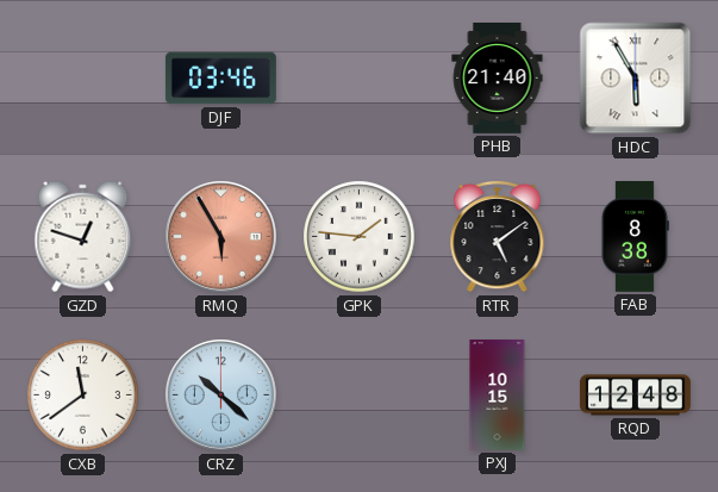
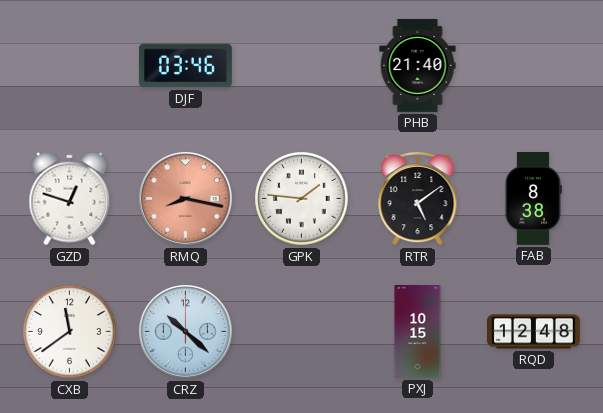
HDC: 5:55 -> none (636, 79)
RMQ: 5:55 -> 8:17 (186, 199)
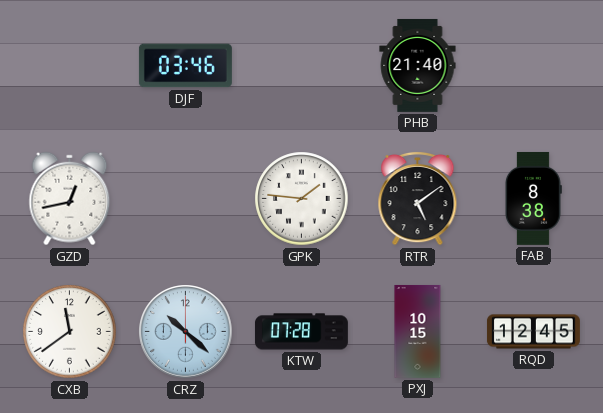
GZD: 12:48 -> 12:43 (70, 199)
RMQ: 8:17 -> none (186, 199)
KTW: none -> 07:28 (301, 332)
RQD: 12:48 -> 12:45 (533, 332)
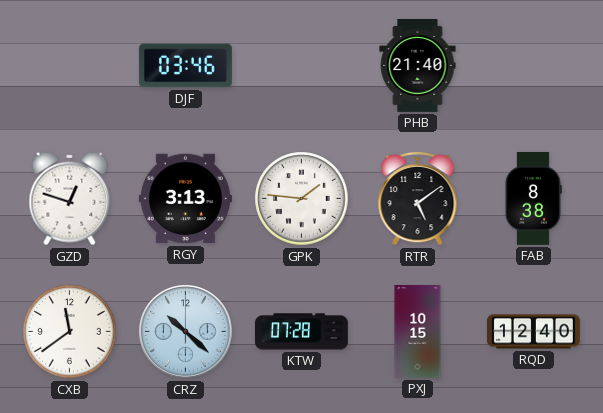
GZD: 12:43 -> 12:48 (70, 199)
RGY: none -> 3:13 (185, 199)
RQD: 12:45 -> 12:40 (533, 332)
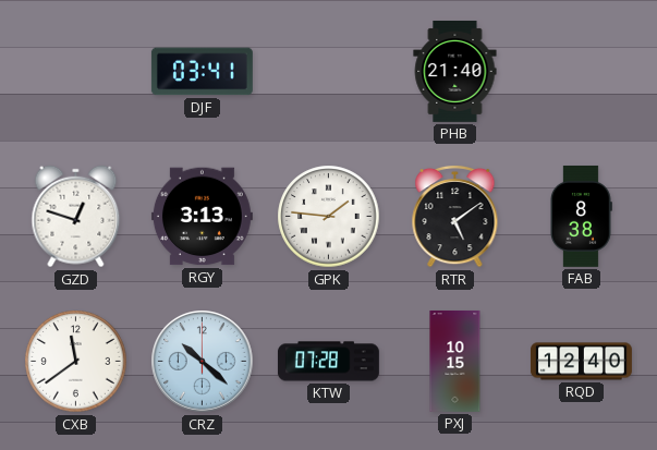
DJF: 03:46 -> 03:41 (202, 72)
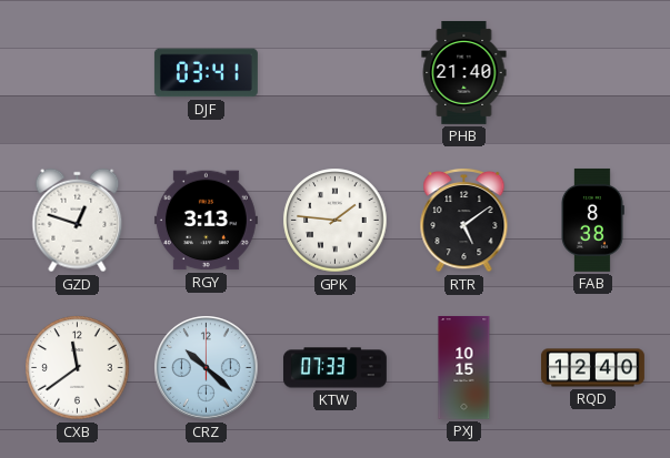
KTW: 07:28 -> 07:33 (334, 368)
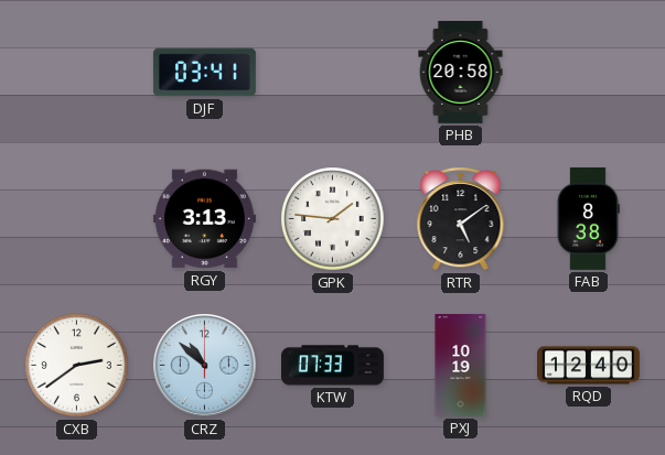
PHB: 21:40 -> 20:58 (461, 72)
GZD: 12:48 -> none (78, 221)
CXB: 11:39 -> 2:39 (77, 366)
CRZ: 10:22 -> 10:52 (205, 366)
PXJ: 10:15 -> 10:19 (461, 365)
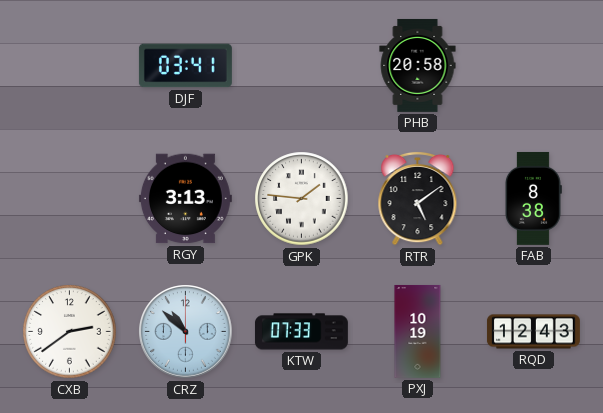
RQD: 12:40 -> 12:43 (533, 332)
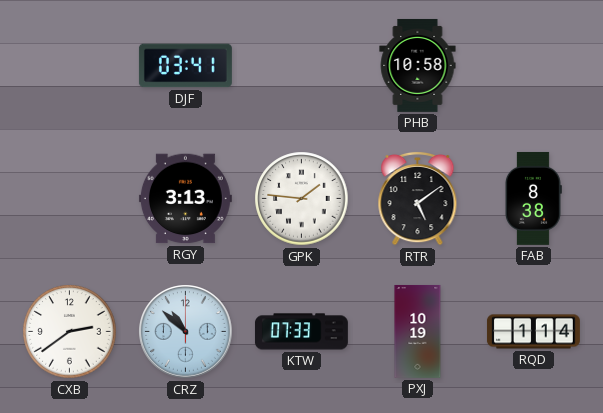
PHB: 20:58 -> 10:58 (418, 65)
RQD: 12:43 -> 1:14 (533, 332)
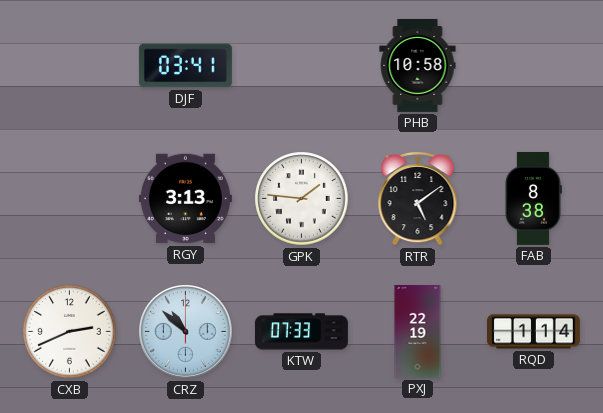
CXB: 2:39 -> 2:41 (70, 332)
PXJ: 10:19 -> 22:19 (418, 331)
